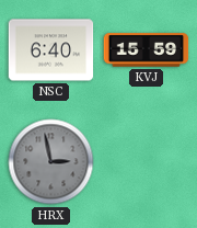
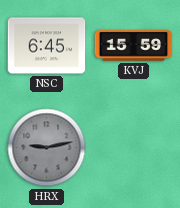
NSC: 6:40 -> 6:45 (47, 46)
HRX: 2:58 -> 9:13 (47, 148)
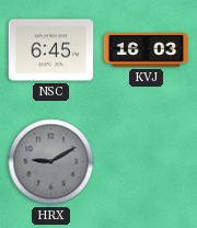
KVJ: 15:59 -> 16:03 (147, 50)
HRX: 9:13 -> 9:10 (51, 162)
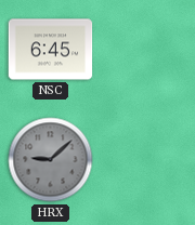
KVJ: 16:03 -> none (147, 50)
HRX: 9:10 -> 9:08 (51, 160)
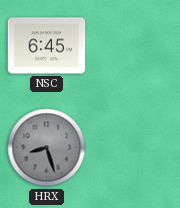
HRX: 9:08 -> 8:27 (47, 148)
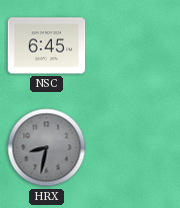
HRX: 8:27 -> 8:32 (47, 148)
